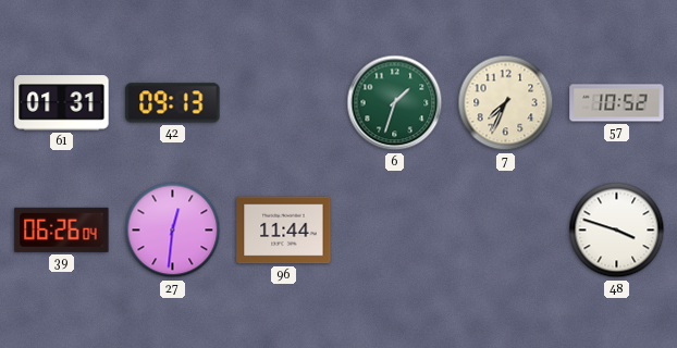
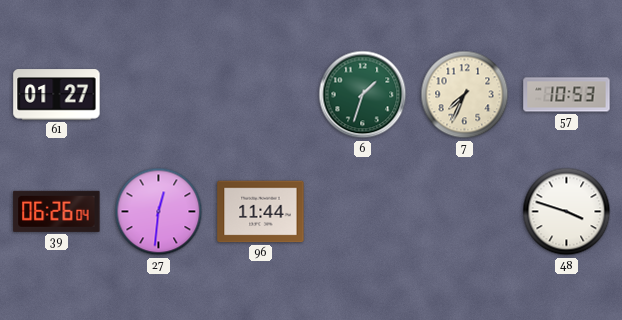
61: 01:31 -> 01:27 (57, 95)
42: 09:13 -> none (173, 103)
57: 10:52 -> 10:53 (567, 95)
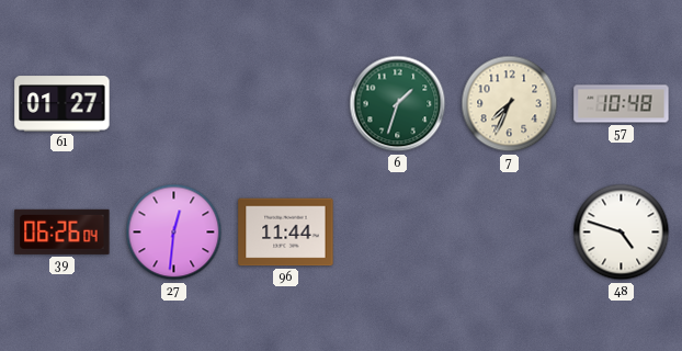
57: 10:53 -> 10:48 (622, 104)
48: 3:48 -> 4:48 (622, 233)
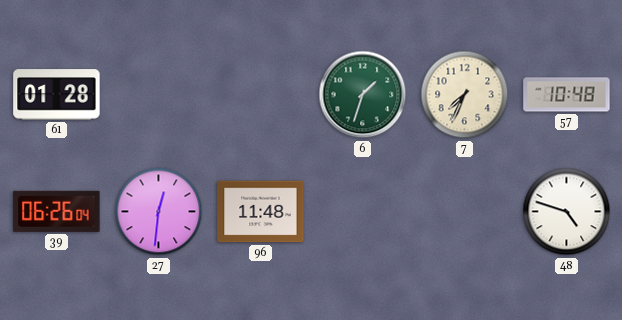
61: 01:27 -> 01:28 (57, 95)
96: 11:44 -> 11:48 (261, 212)
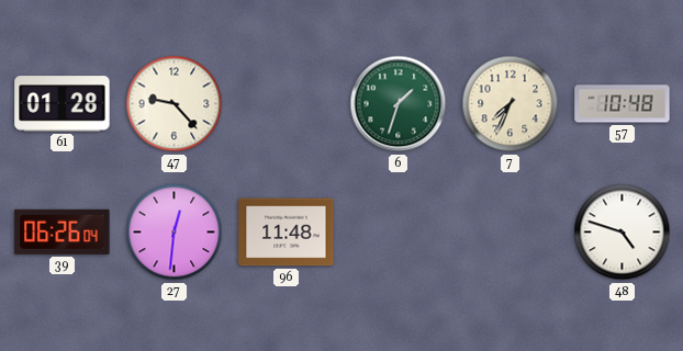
47: none -> 9:23 (175, 104)
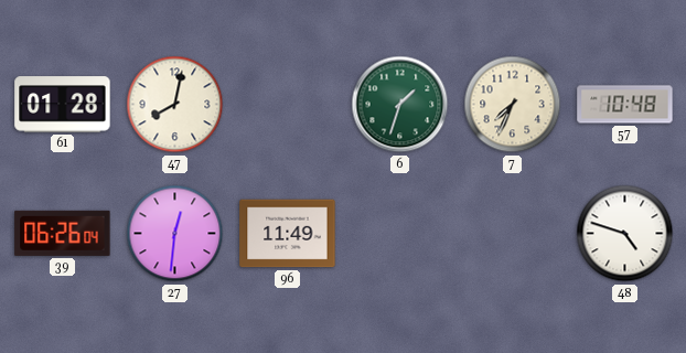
47: 9:23 -> 8:02 (175, 105)
96: 11:48 -> 11:49 (288, 234)
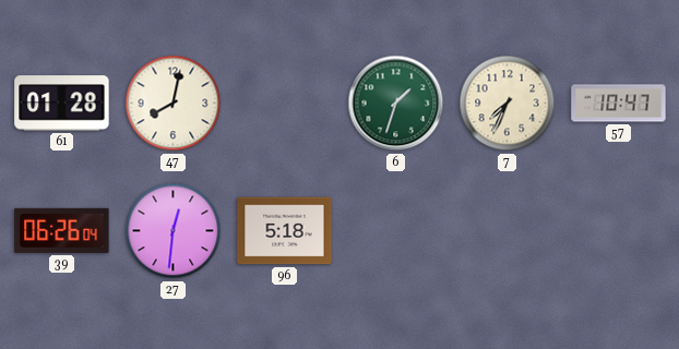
57: 10:48 -> 10:47 (619, 104)
96: 11:49 -> 5:18 (285, 231)
48: 4:48 -> none (625, 234)
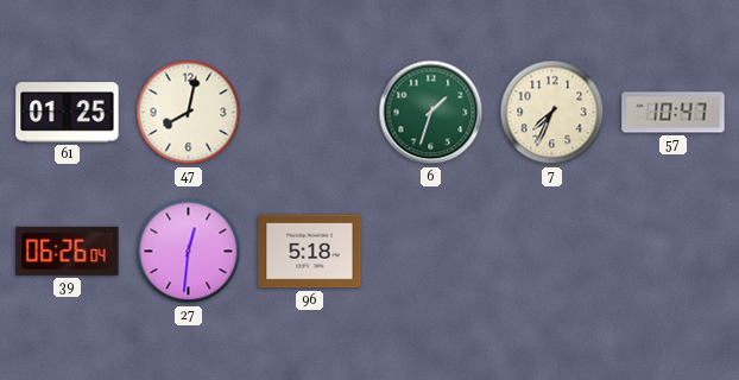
61: 01:28 -> 01:25 (68, 113)
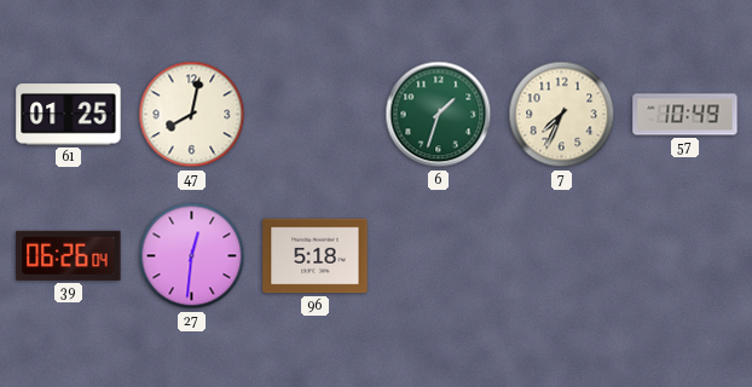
57: 10:47 -> 10:49 (686, 115)
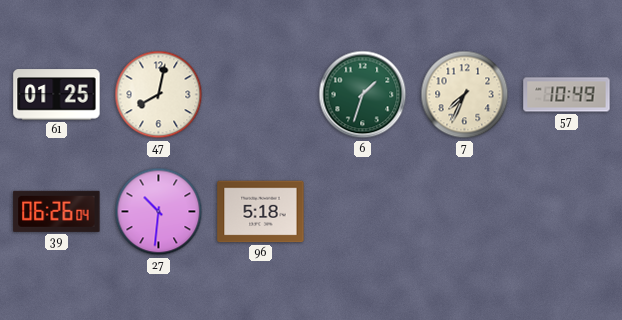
27: 12:31 -> 10:31 (159, 212)
